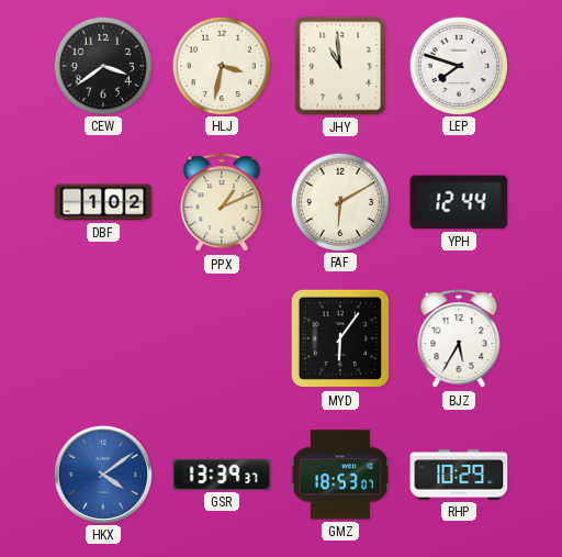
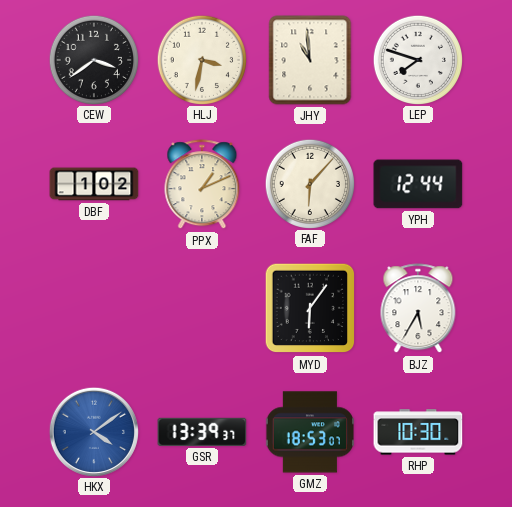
FAF: 6:10 -> 6:07 (309, 183)
RHP: 10:29 -> 10:30 (418, 432)
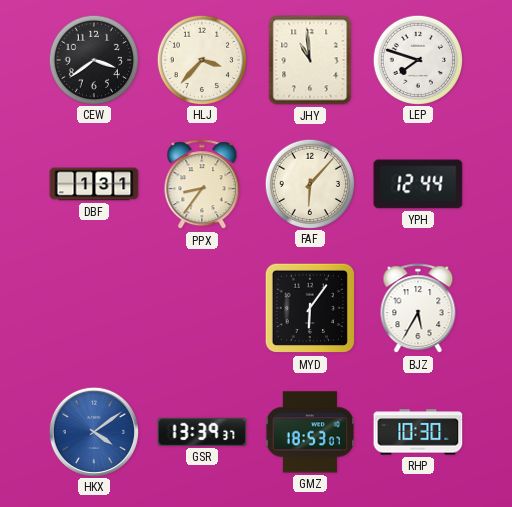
HLJ: 3:32 -> 3:37 (201, 59)
DBF: 1:02 -> 1:31 (94, 184)
PPX: 1:11 -> 8:36 (202, 185)
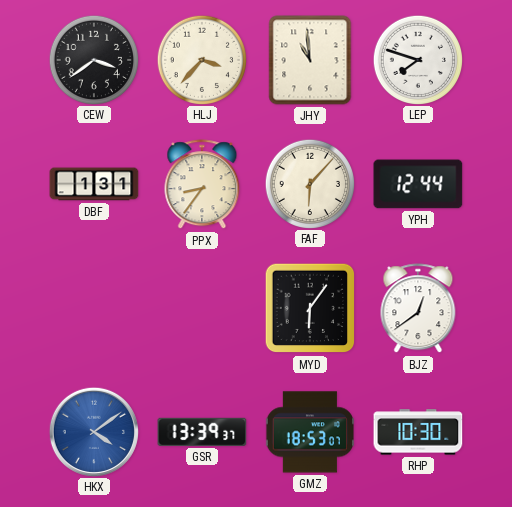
BJZ: 5:35 -> 12:39 (418, 309)
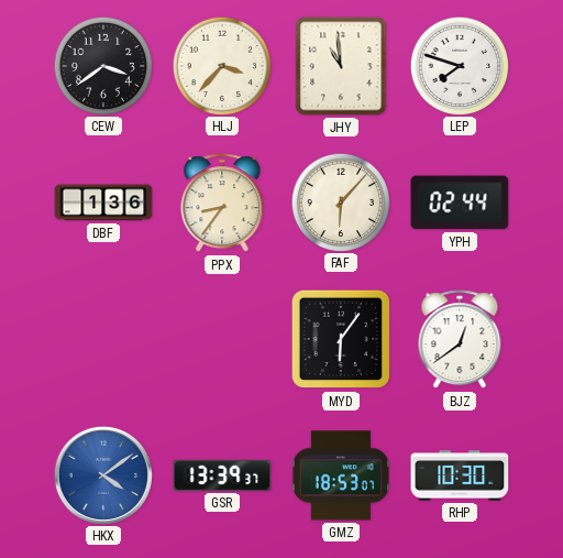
DBF: 1:31 -> 1:36 (103, 203)
YPH: 12:44 -> 02:44 (460, 203)
